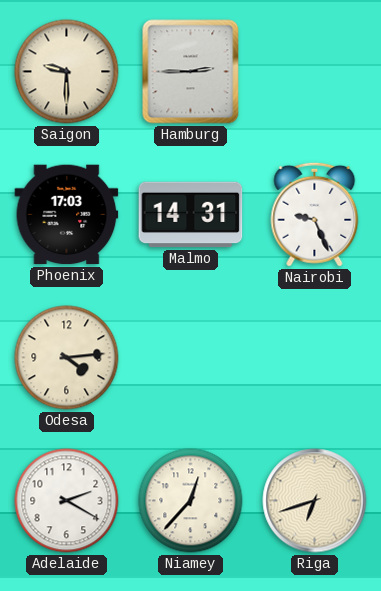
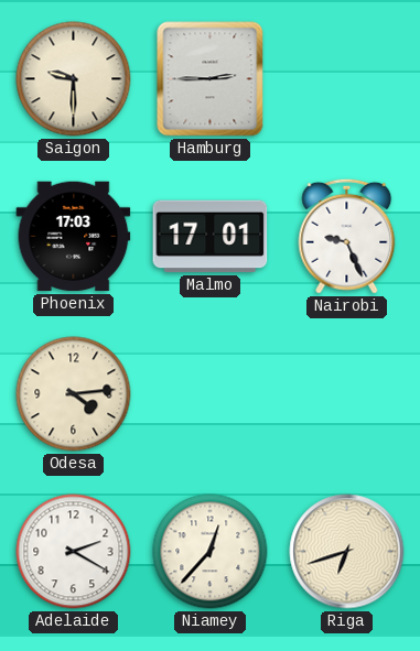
Malmo: 14:31 -> 17:01 (211, 237)
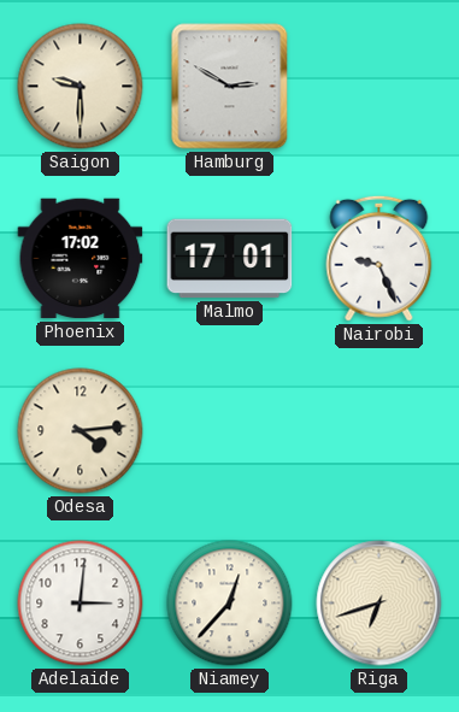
Hamburg: 2:45 -> 2:50 (230, 87)
Phoenix: 17:03 -> 17:02 (81, 259)
Adelaide: 2:20 -> 3:01 (81, 604)
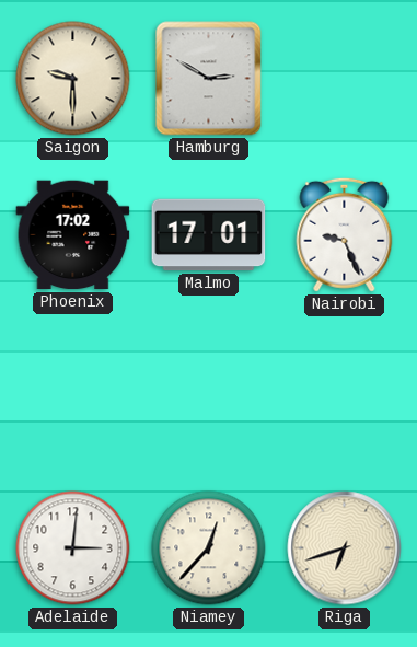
Odesa: 4:14 -> none (81, 431)
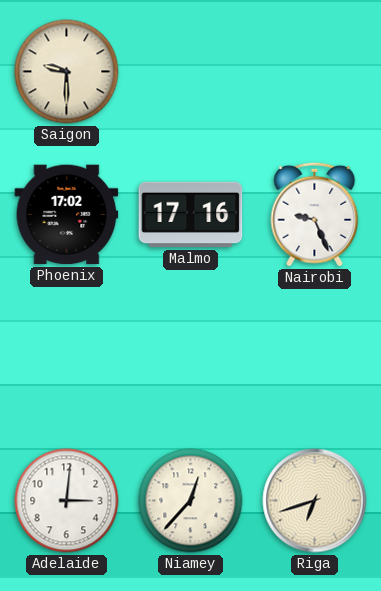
Hamburg: 2:50 -> none (209, 79)
Malmo: 17:01 -> 17:16 (191, 215)
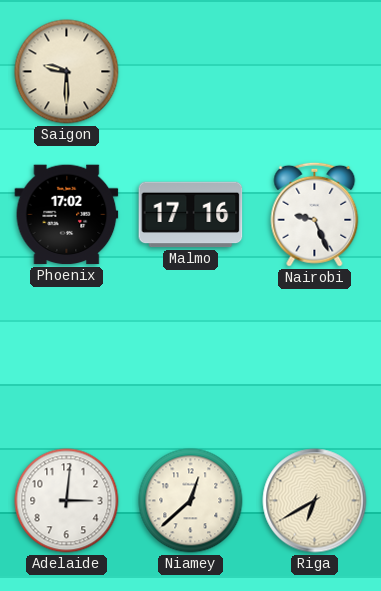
Niamey: 12:37 -> 12:38 (191, 501)
Riga: 6:42 -> 6:40 (315, 501)
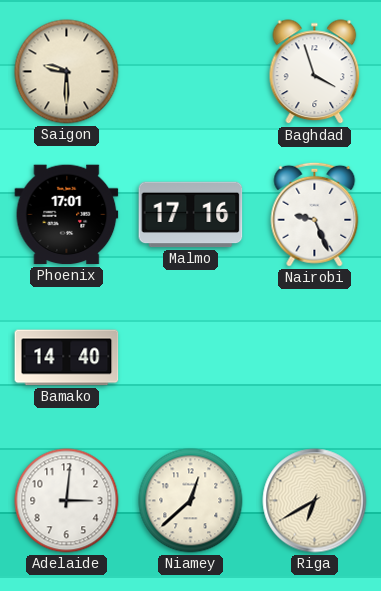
Baghdad: none -> 3:57 (315, 72)
Phoenix: 17:02 -> 17:01 (67, 215)
Bamako: none -> 14:40 (67, 358)
